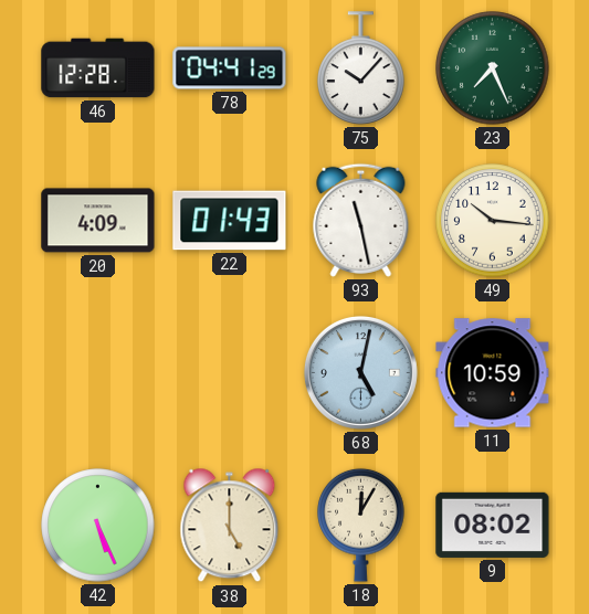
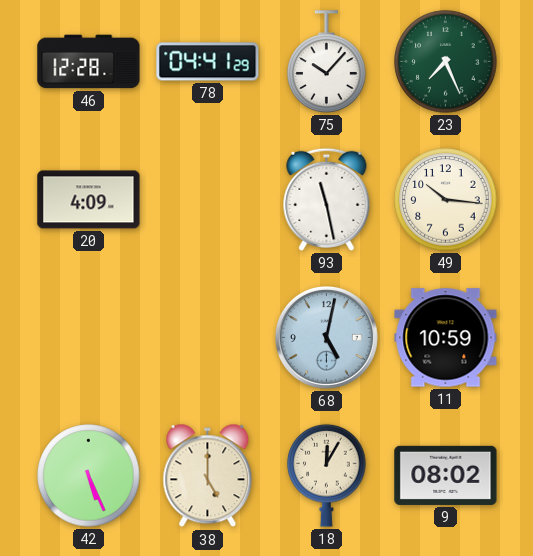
22: 01:43 -> none (230, 221)
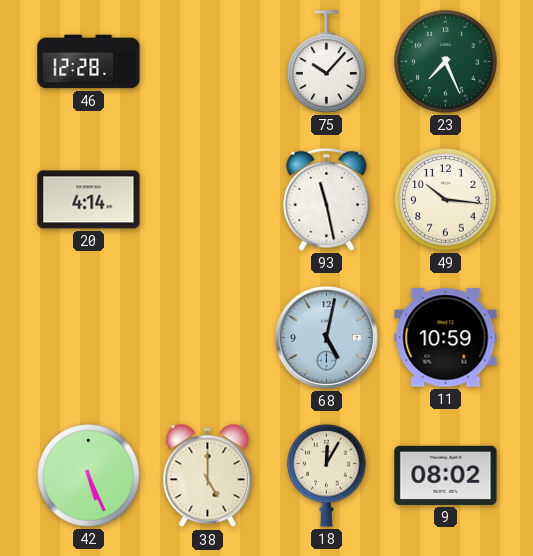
78: 04:41 -> none (208, 62)
20: 4:09 -> 4:14 (89, 200)
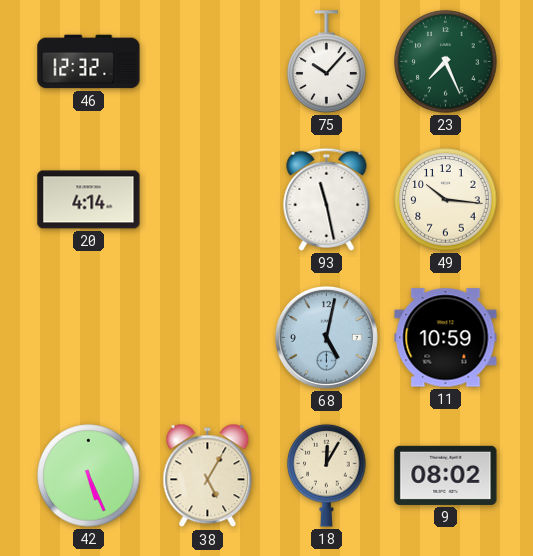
46: 12:28 -> 12:32 (89, 62)
38: 5:00 -> 5:05 (208, 476)
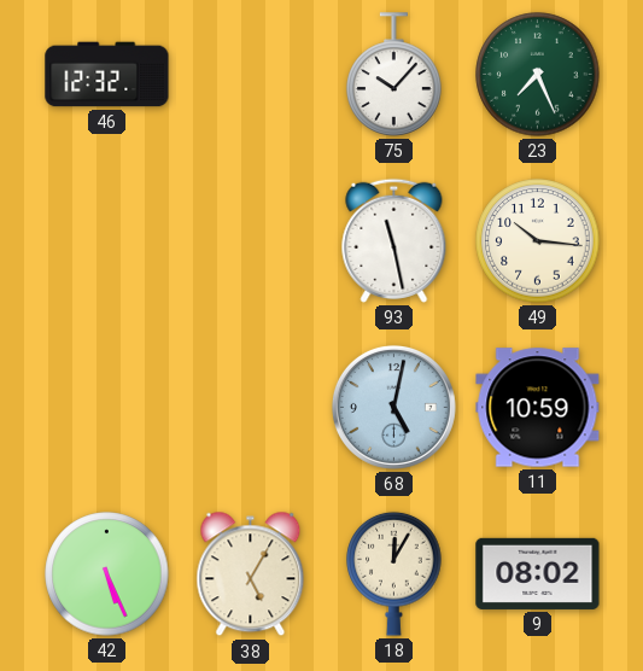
20: 4:14 -> none (89, 200)
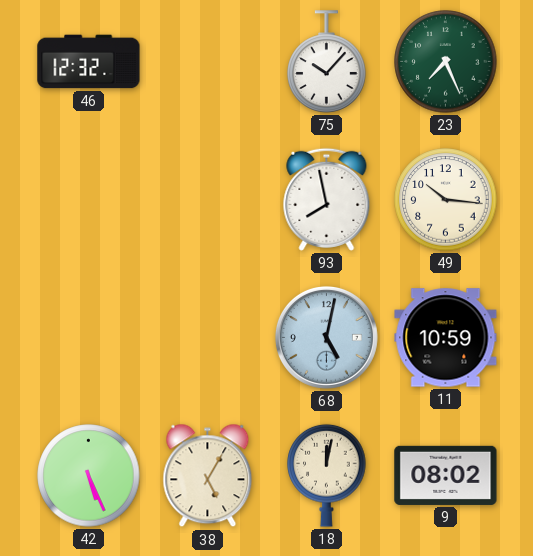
93: 11:28 -> 7:58 (327, 199)
18: 12:05 -> 12:02 (327, 475)
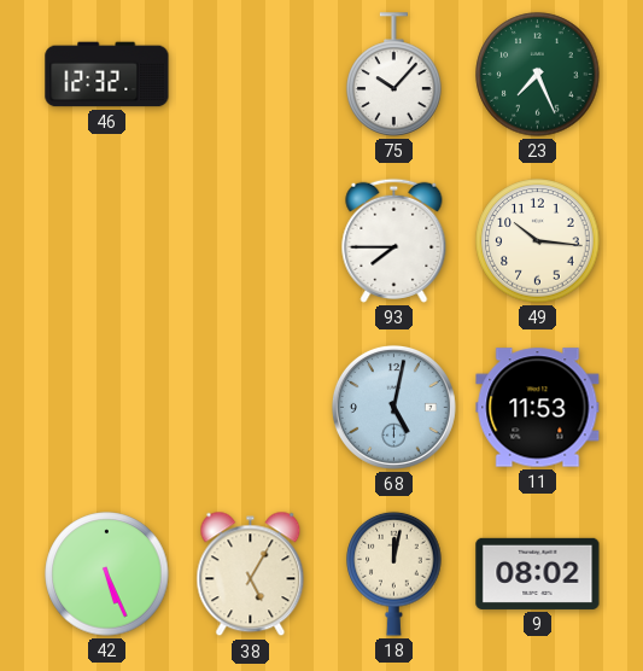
93: 7:58 -> 7:45 (394, 240)
11: 10:59 -> 11:53 (538, 408)
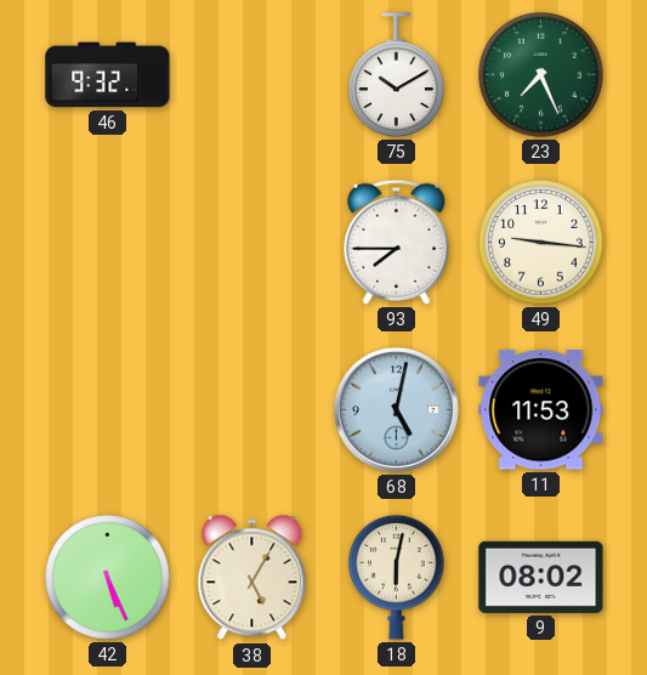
46: 12:32 -> 9:32 (108, 75)
75: 10:07 -> 10:10 (397, 75)
49: 10:16 -> 9:16 (541, 243)
18: 12:02 -> 6:02 (397, 577)
